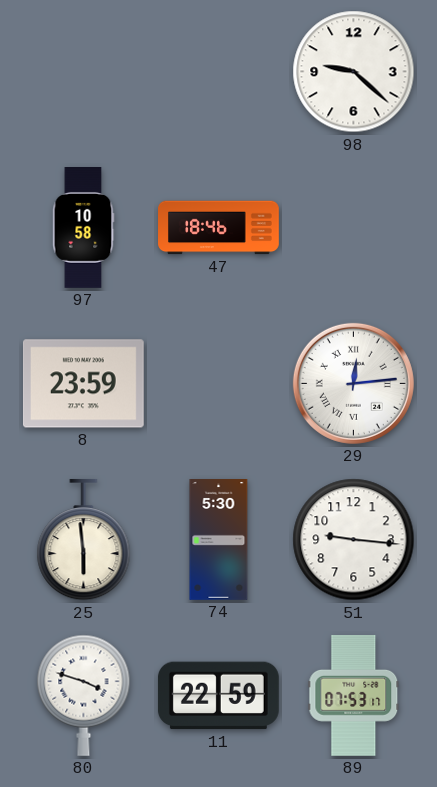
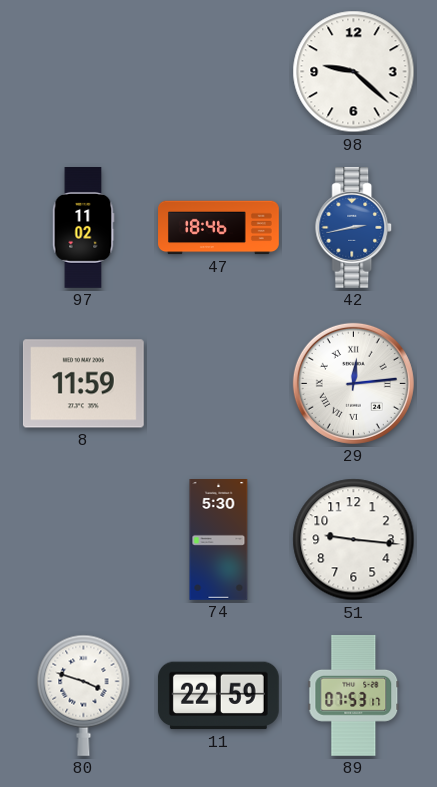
97: 10:58 -> 11:02 (83, 228)
42: none -> 2:43 (354, 227)
8: 23:59 -> 11:59 (83, 384)
25: 5:59 -> none (84, 540)
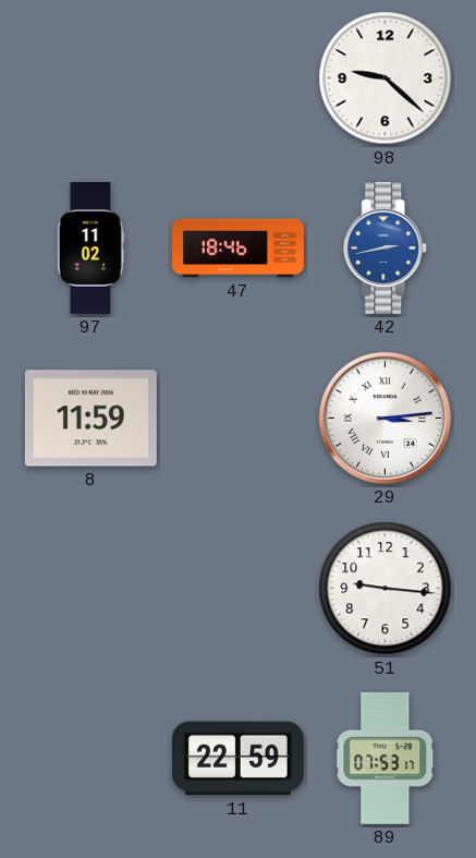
29: 12:14 -> 3:14 (385, 418)
74: 5:30 -> none (219, 540)
80: 3:48 -> none (84, 695)
